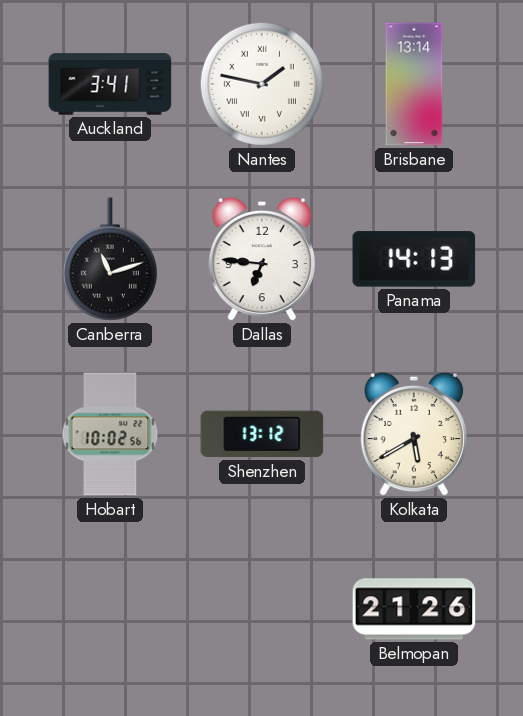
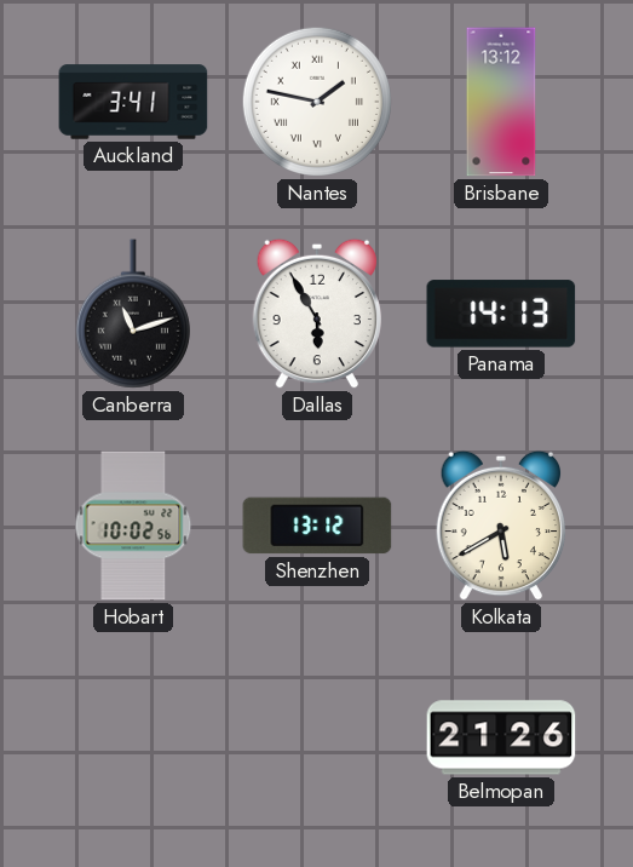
Brisbane: 13:14 -> 13:12 (501, 102)
Dallas: 6:46 -> 5:55 (316, 314)
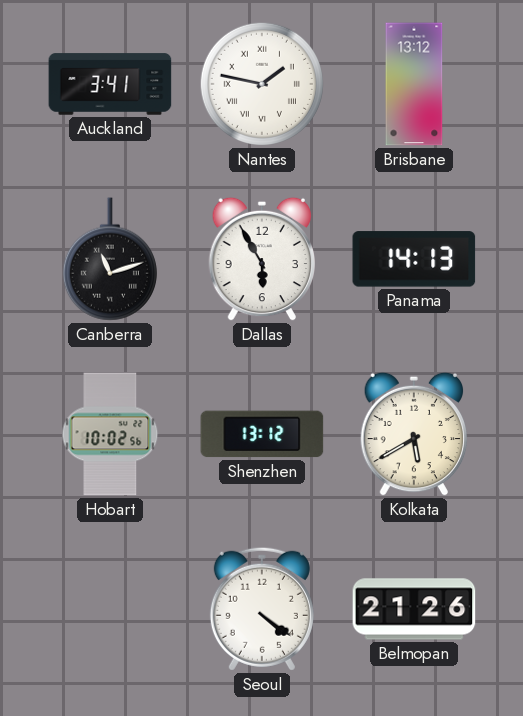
Seoul: none -> 4:21 (262, 609)
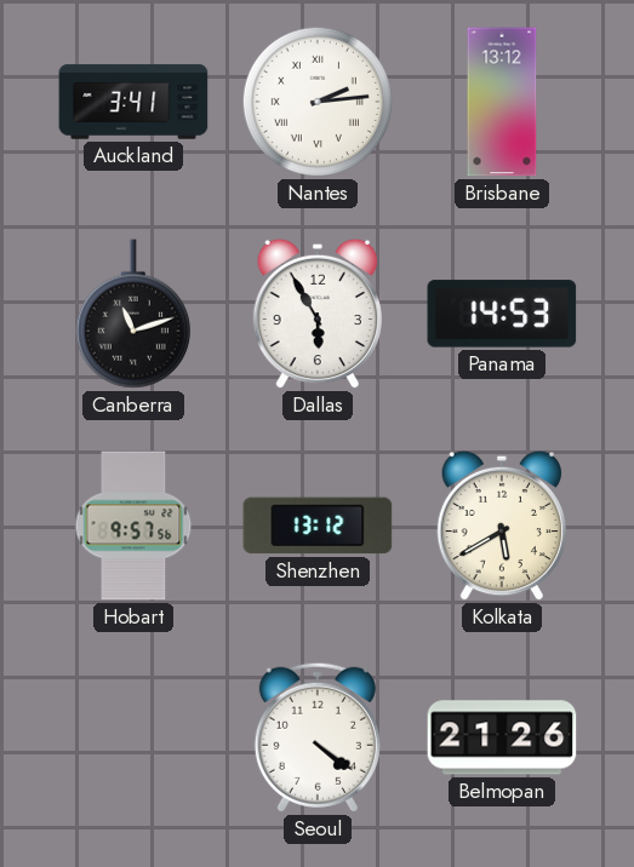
Nantes: 1:47 -> 2:14 (318, 102)
Panama: 14:13 -> 14:53 (502, 314)
Hobart: 10:02 -> 9:57 (133, 526)
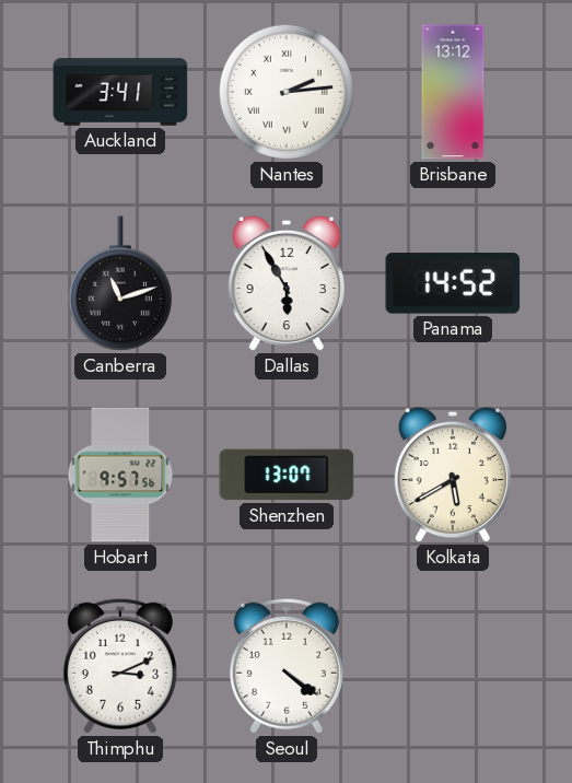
Panama: 14:53 -> 14:52 (453, 283)
Shenzhen: 13:12 -> 13:07 (287, 475)
Thimphu: none -> 3:11 (120, 666)
Belmopan: 21:26 -> none (502, 737)
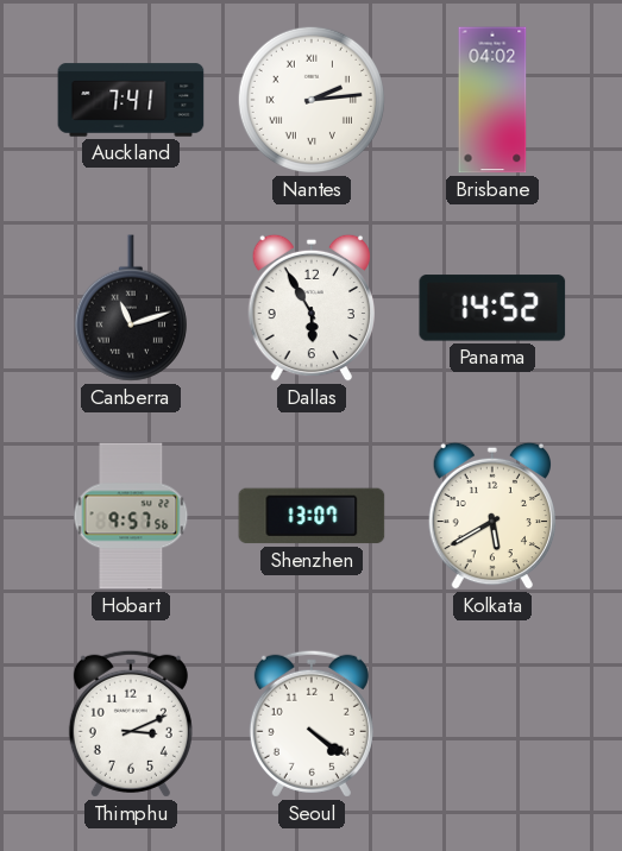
Auckland: 3:41 -> 7:41 (131, 100)
Brisbane: 13:12 -> 04:02 (492, 100)
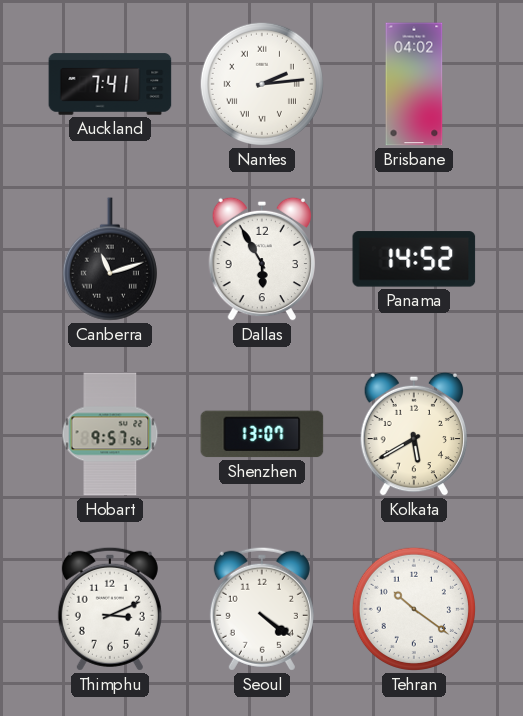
Tehran: none -> 10:21 (414, 609)
